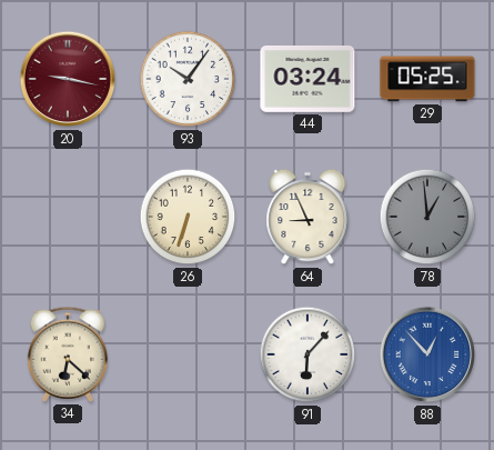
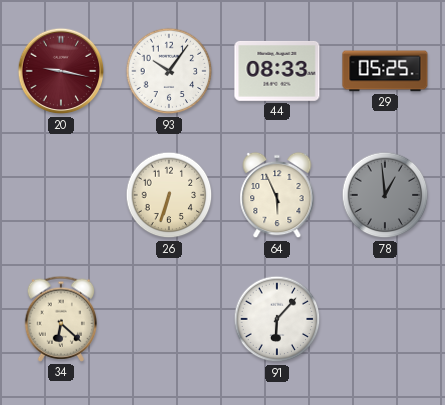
44: 03:24 -> 08:33 (277, 71)
64: 8:56 -> 5:56 (277, 195)
88: 12:53 -> none (427, 354)
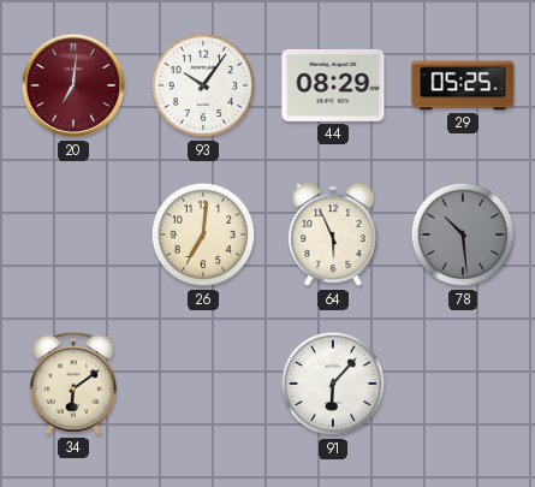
20: 9:17 -> 7:01 (73, 85)
44: 08:33 -> 08:29 (333, 85)
26: 6:33 -> 7:01 (203, 234)
78: 12:59 -> 10:29 (463, 234)
34: 6:22 -> 6:09 (72, 384)
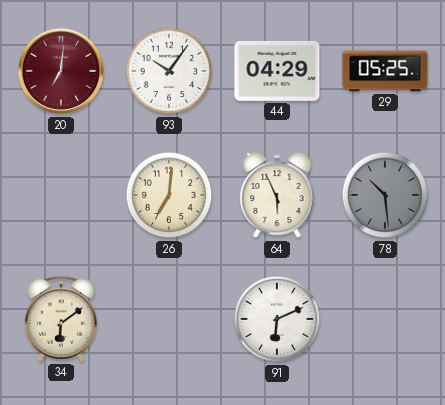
44: 08:29 -> 04:29 (277, 71)
91: 6:07 -> 6:11 (277, 319)
